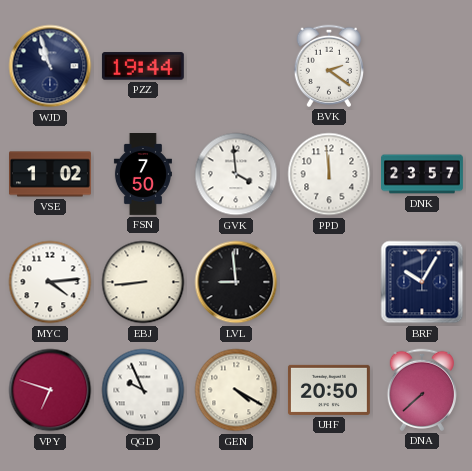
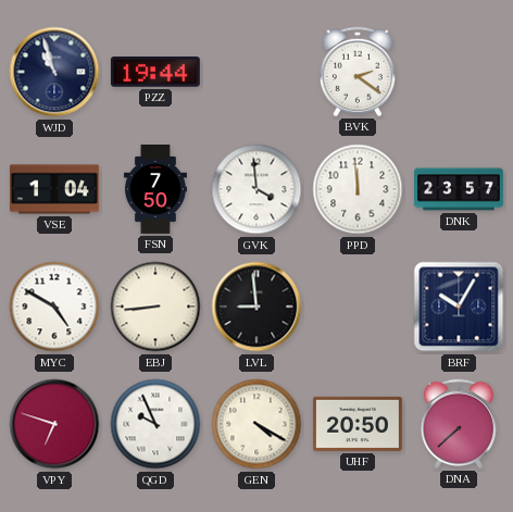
VSE: 1:02 -> 1:04 (55, 189)
MYC: 4:14 -> 4:50 (54, 307)
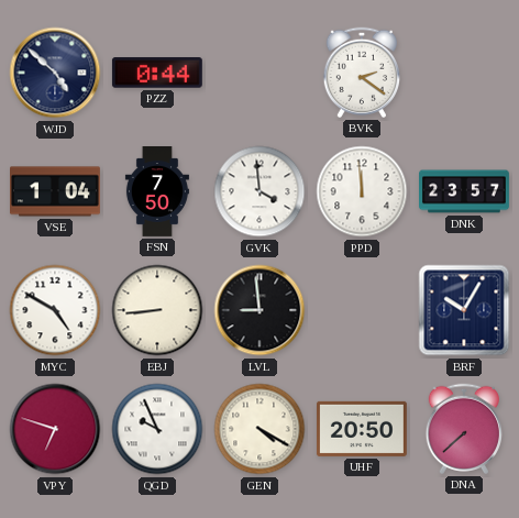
WJD: 10:57 -> 4:52 (55, 73)
PZZ: 19:44 -> 0:44 (157, 73)
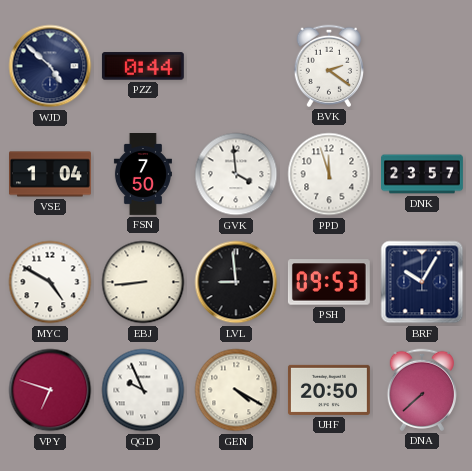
PPD: 11:59 -> 11:57 (329, 174)
PSH: none -> 09:53 (329, 282)
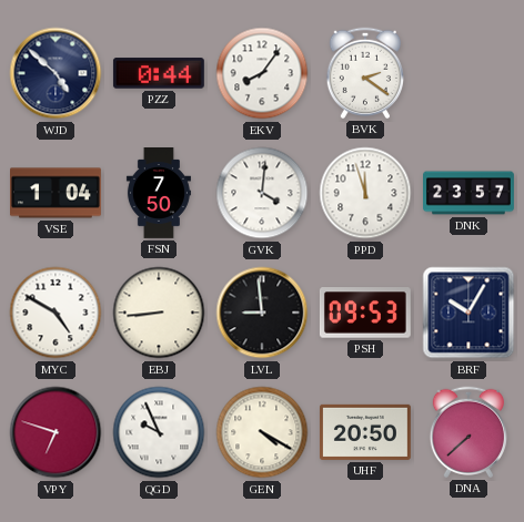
EKV: none -> 8:06 (262, 73)
GVK: 3:59 -> 4:01 (262, 193)
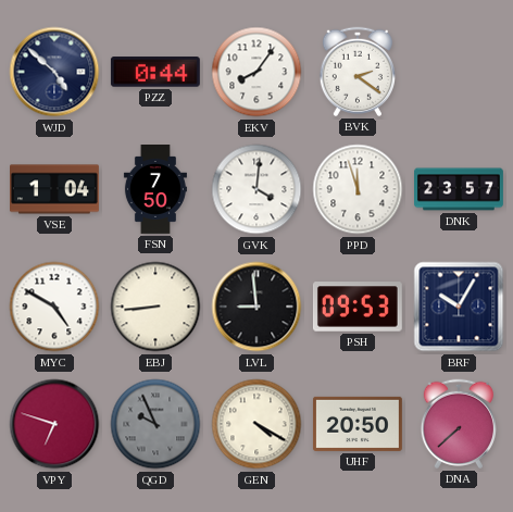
QGD dial: white -> grey (155, 424)
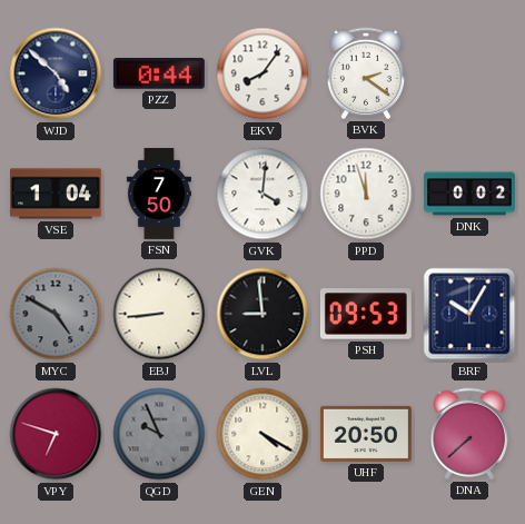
DNK: 23:57 -> 0:02 (470, 194)
MYC dial: white -> grey (56, 314)
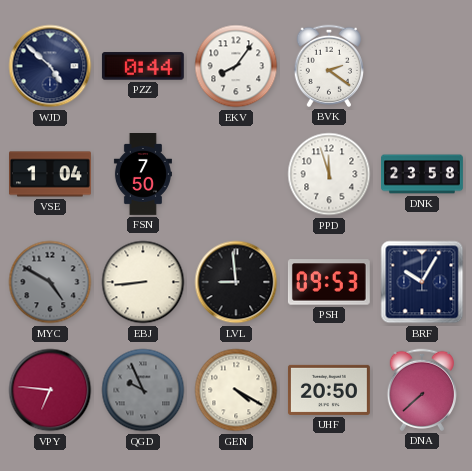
GVK: 4:01 -> none (262, 194)
DNK: 0:02 -> 23:58 (423, 174)
VPY: 6:48 -> 6:46 (50, 390)
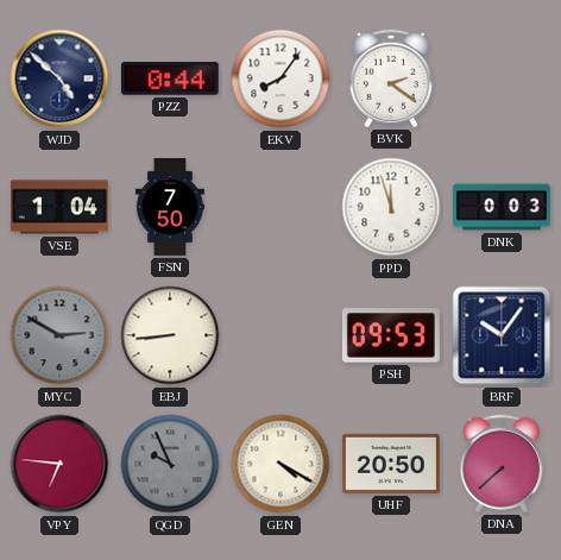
DNK: 23:58 -> 0:03 (503, 207)
MYC: 4:50 -> 2:50 (59, 335)
LVL: 8:59 -> none (236, 282)
BRF: 10:05 -> 10:06 (502, 335)
